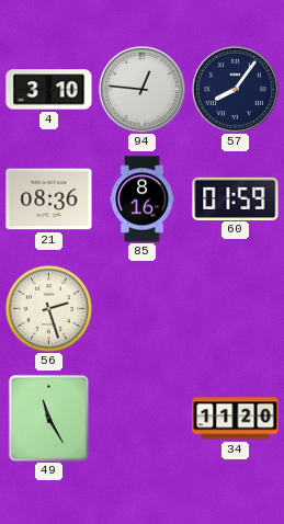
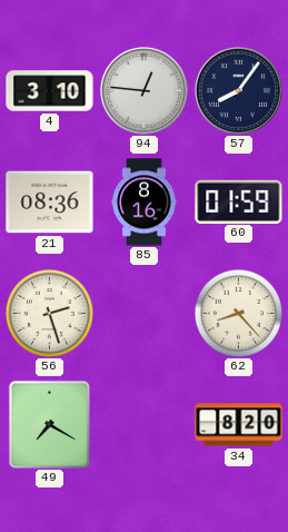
62: none -> 8:23 (238, 313)
49: 11:25 -> 7:20 (49, 424)
34: 11:20 -> 8:20 (239, 425)
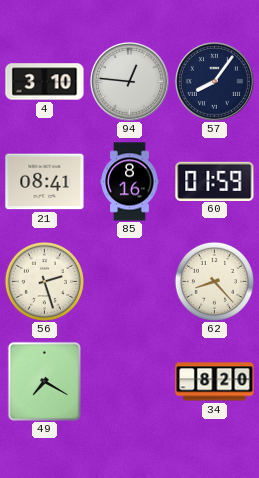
21: 08:36 -> 08:41 (45, 182)
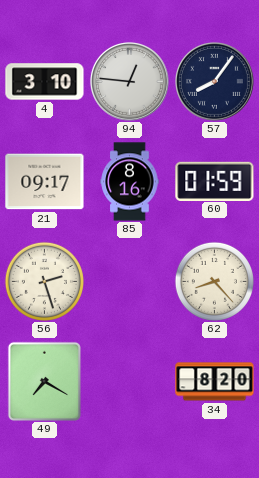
21: 08:41 -> 09:17 (45, 182)
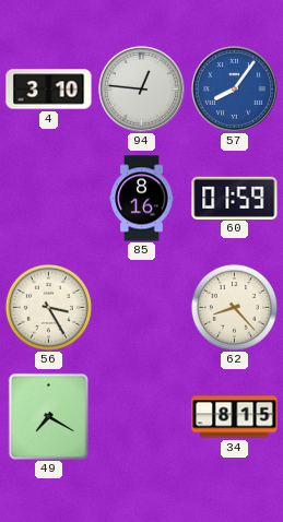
57 dial: navy -> blue (235, 90)
21: 09:17 -> none (45, 182)
56: 2:27 -> 3:25 (48, 307)
34: 8:20 -> 8:15 (235, 417)
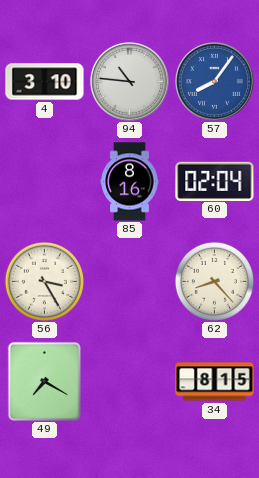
94: 12:46 -> 10:46 (130, 82)
60: 01:59 -> 02:04 (215, 181)
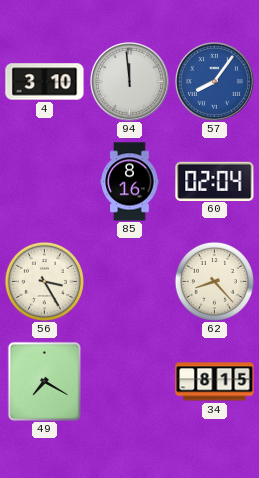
94: 10:46 -> 11:59 (130, 82)
